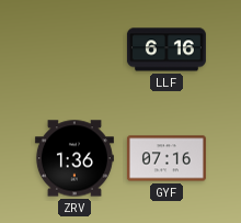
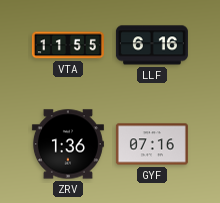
VTA: none -> 11:55 (68, 45)
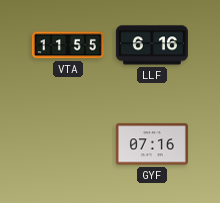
ZRV: 1:36 -> none (68, 144)
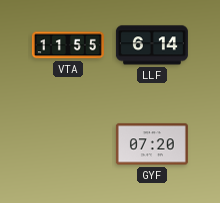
LLF: 6:16 -> 6:14 (152, 45)
GYF: 07:16 -> 07:20 (152, 144)
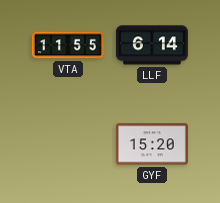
GYF: 07:20 -> 15:20 (152, 144)
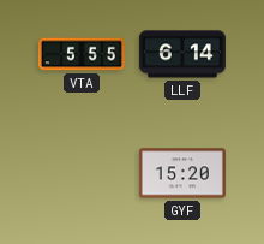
VTA: 11:55 -> 5:55 (82, 54)
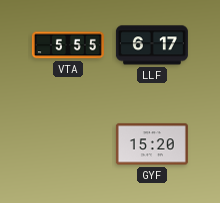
LLF: 6:14 -> 6:17 (152, 45)
